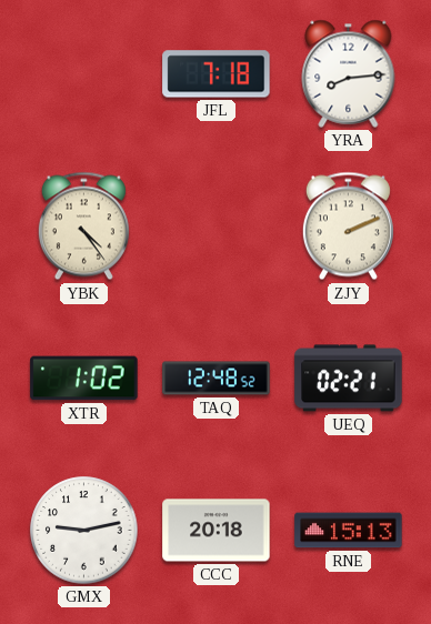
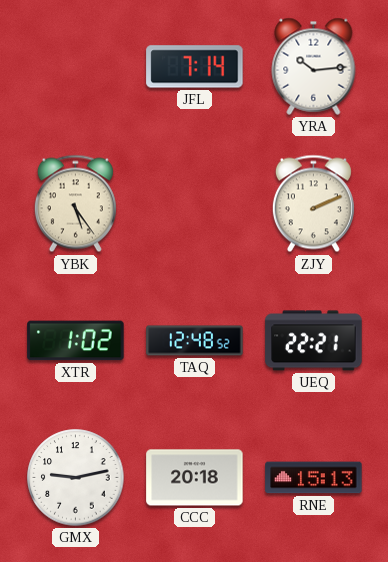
JFL: 7:18 -> 7:14 (195, 67)
YRA: 8:14 -> 10:14 (314, 66)
YBK: 4:24 -> 5:24 (75, 204)
UEQ: 02:21 -> 22:21 (314, 341)
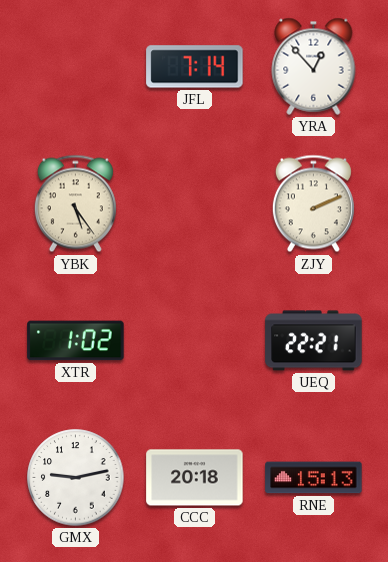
YRA: 10:14 -> 12:53 (314, 66)
TAQ: 12:48 -> none (195, 341)
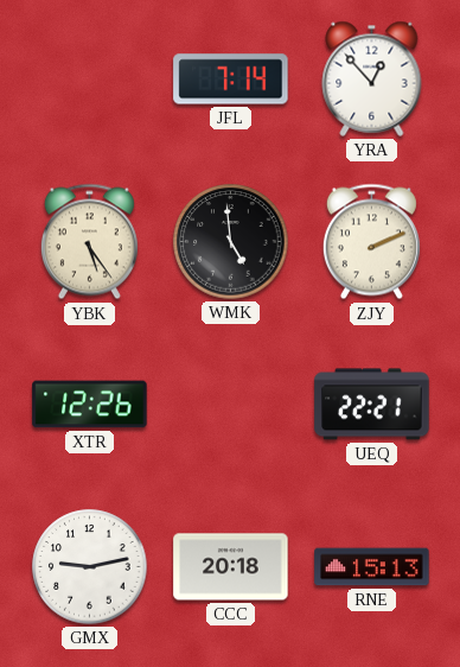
WMK: none -> 4:59 (231, 242)
XTR: 1:02 -> 12:26 (90, 405)
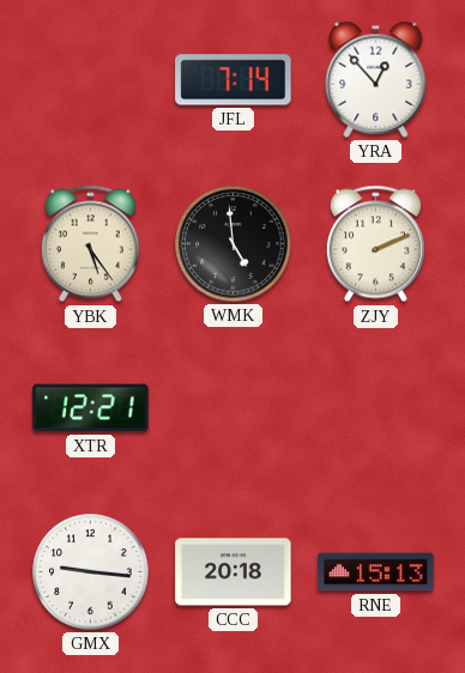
XTR: 12:26 -> 12:21 (91, 408)
UEQ: 22:21 -> none (372, 405)
GMX: 9:13 -> 9:16 (91, 572)
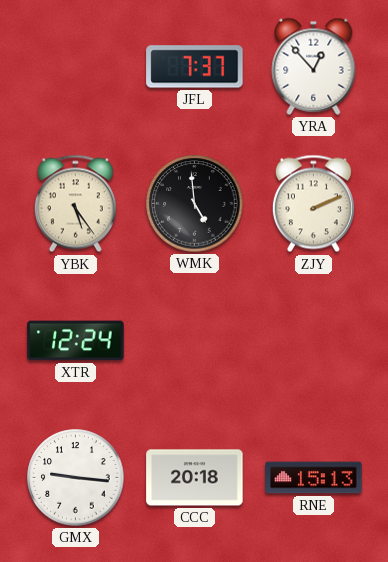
JFL: 7:14 -> 7:37 (195, 67)
XTR: 12:21 -> 12:24 (76, 341)
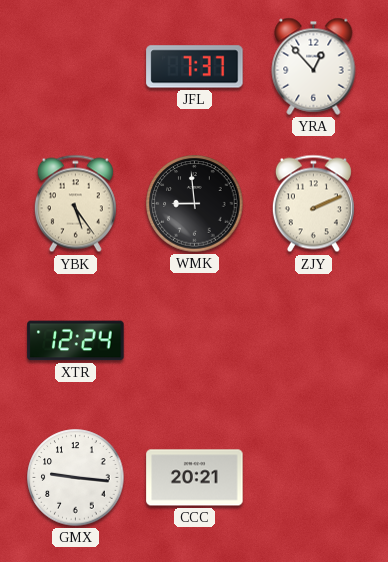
WMK: 4:59 -> 8:59 (195, 204)
CCC: 20:18 -> 20:21 (195, 478)
RNE: 15:13 -> none (314, 478)
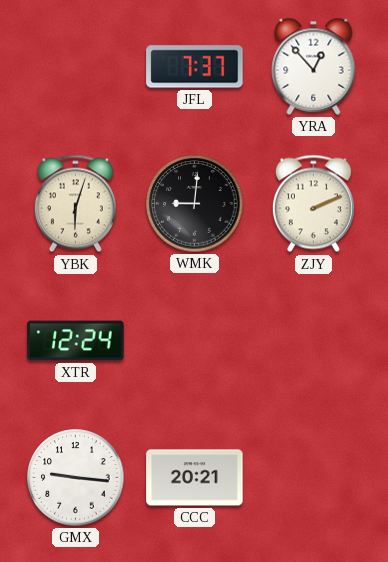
YBK: 5:24 -> 6:03 (75, 204)
WMK: 8:59 -> 9:01 (195, 204)
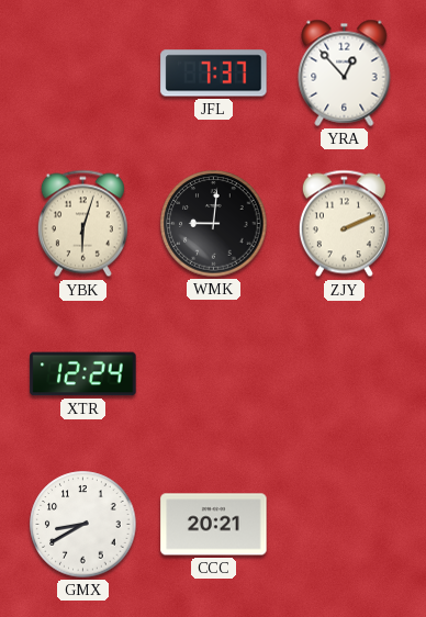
GMX: 9:16 -> 8:40 (83, 525)
